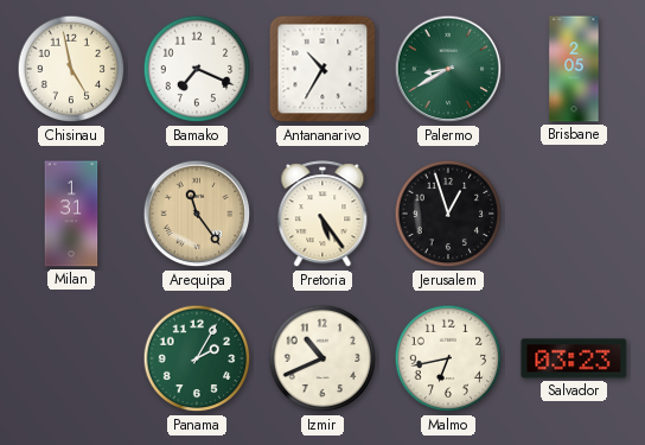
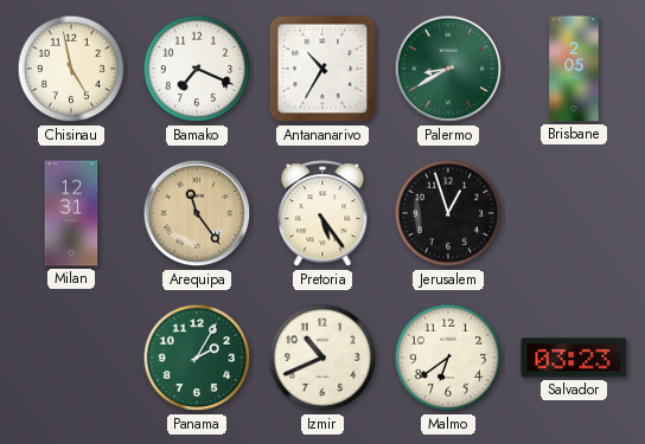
Milan: 1:31 -> 12:31 (71, 213)
Malmo: 6:43 -> 6:39 (448, 358)
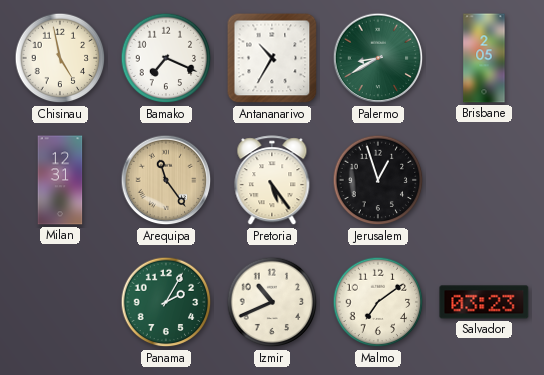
Malmo: 6:39 -> 7:09 (378, 302)
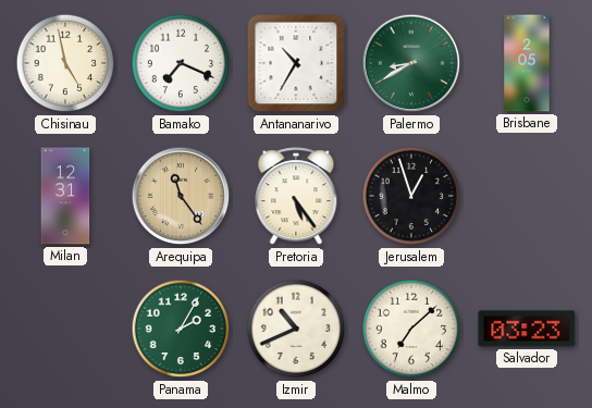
Malmo: 7:09 -> 7:08 (411, 329)
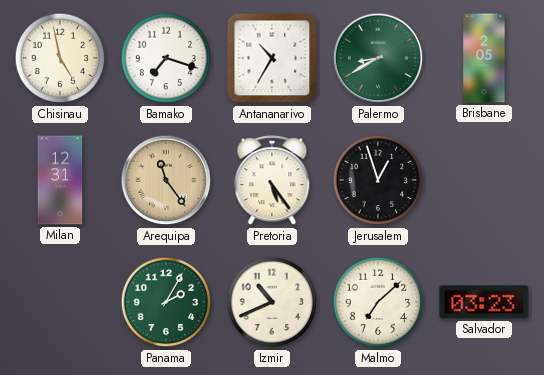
Bamako: 7:19 -> 7:18 (166, 58)
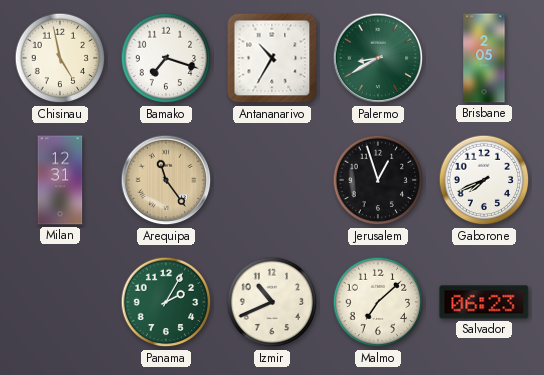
Pretoria: 5:24 -> none (272, 181)
Gaborone: none -> 7:41 (484, 180)
Salvador: 03:23 -> 06:23 (484, 302)
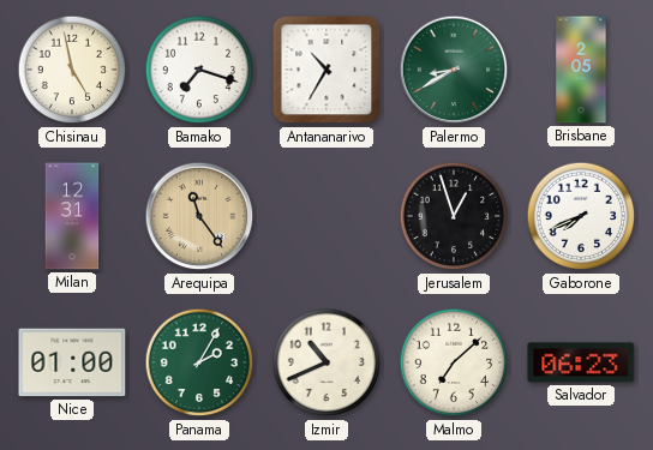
Nice: none -> 01:00 (72, 362)
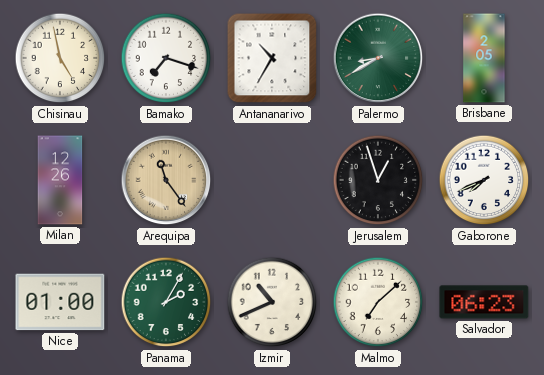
Milan: 12:31 -> 12:26 (60, 180)
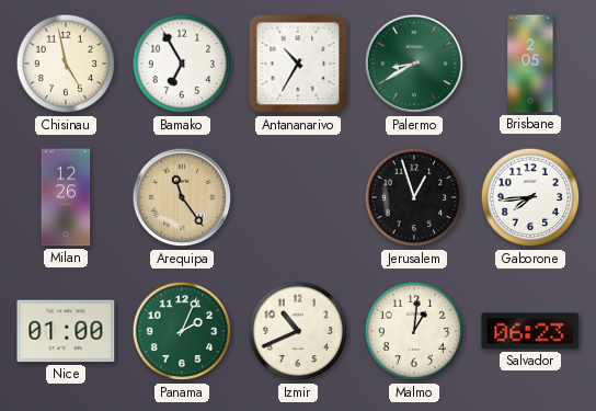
Bamako: 7:18 -> 6:55 (182, 64)
Gaborone: 7:41 -> 7:44 (530, 197)
Panama: 2:05 -> 2:04 (182, 331)
Malmo: 7:08 -> 1:01 (414, 331)
